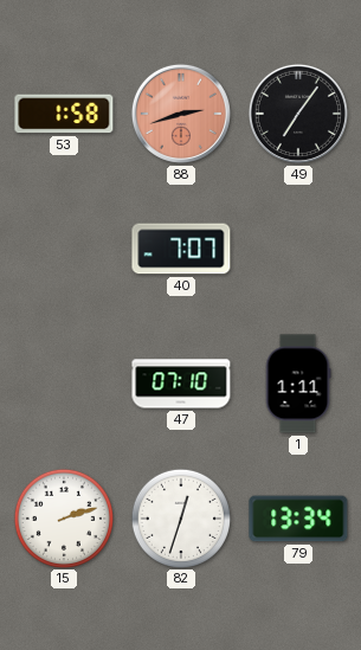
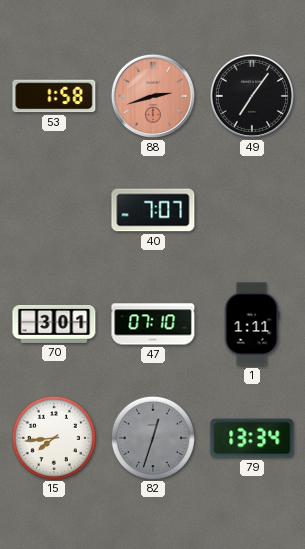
70: none -> 3:01 (54, 324)
15: 2:12 -> 7:44 (53, 437)
82 dial: white -> grey (152, 437)
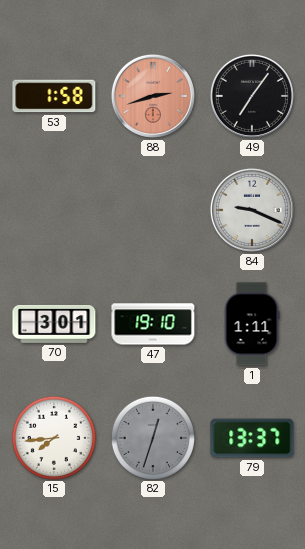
40: 7:07 -> none (153, 210)
84: none -> 9:19 (252, 210)
47: 07:10 -> 19:10 (153, 324)
79: 13:34 -> 13:37 (252, 438)
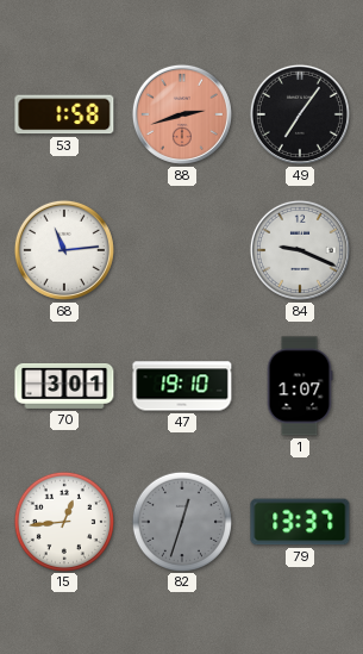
68: none -> 11:14 (64, 250)
1: 1:11 -> 1:07 (300, 386)
15: 7:44 -> 12:44 (63, 521)
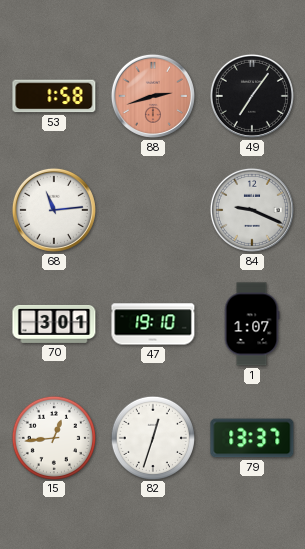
82 dial: grey -> white (152, 437)
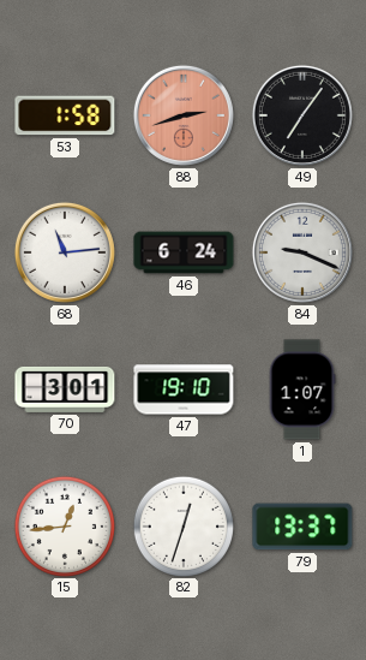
46: none -> 6:24 (184, 252)
